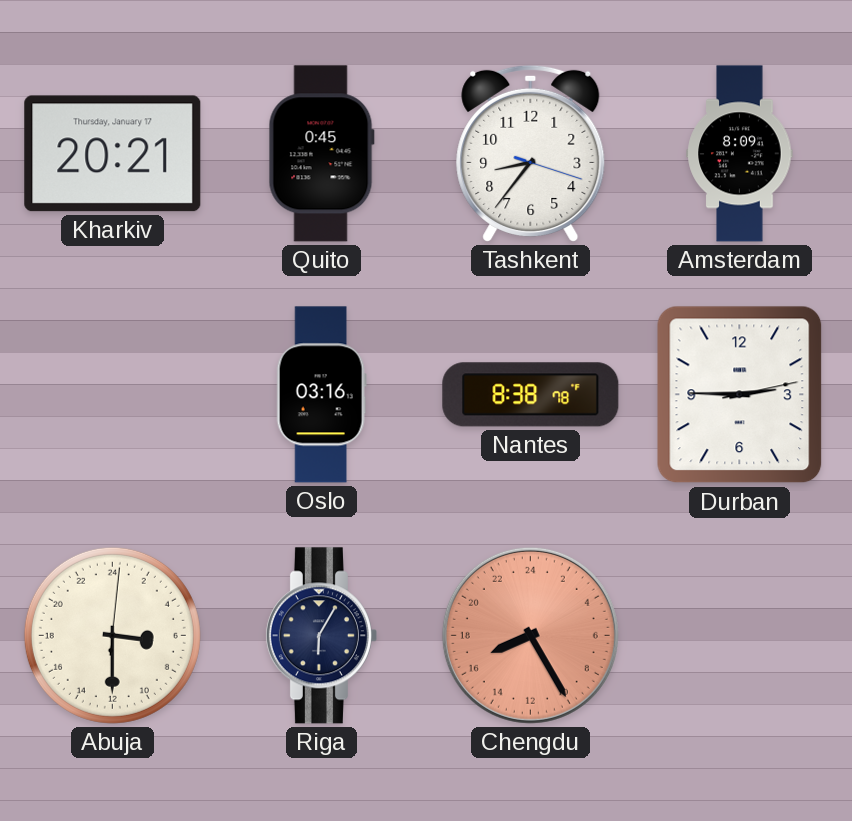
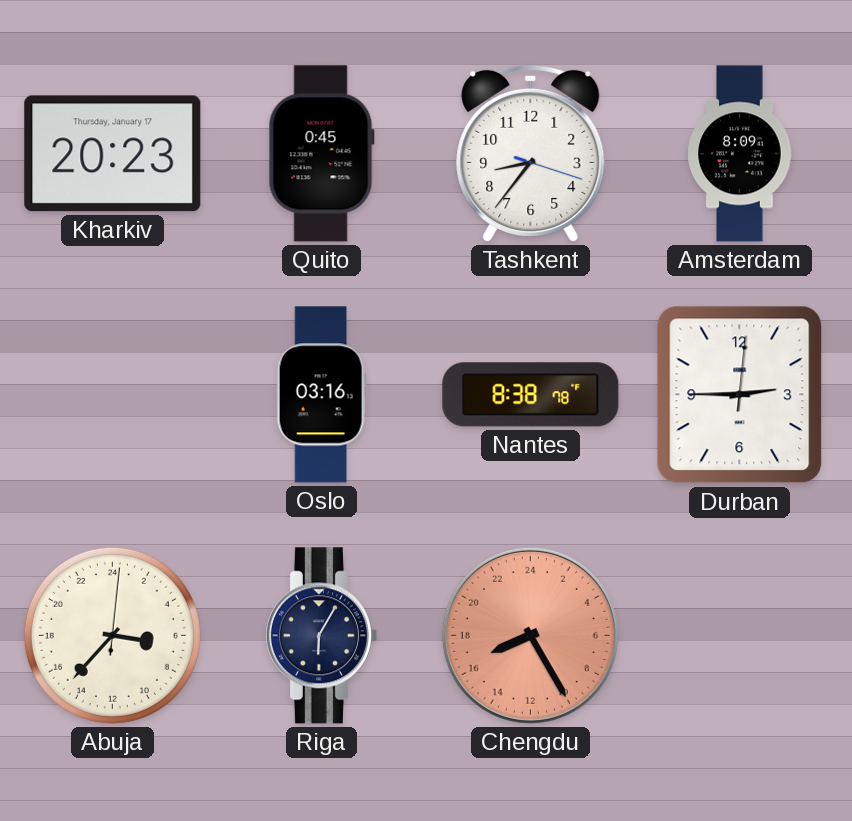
Kharkiv: 20:21 -> 20:23 (113, 154)
Durban: 2:45:13 -> 2:45:01 (740, 395)
Abuja: 6:30 -> 6:37 (112, 635)
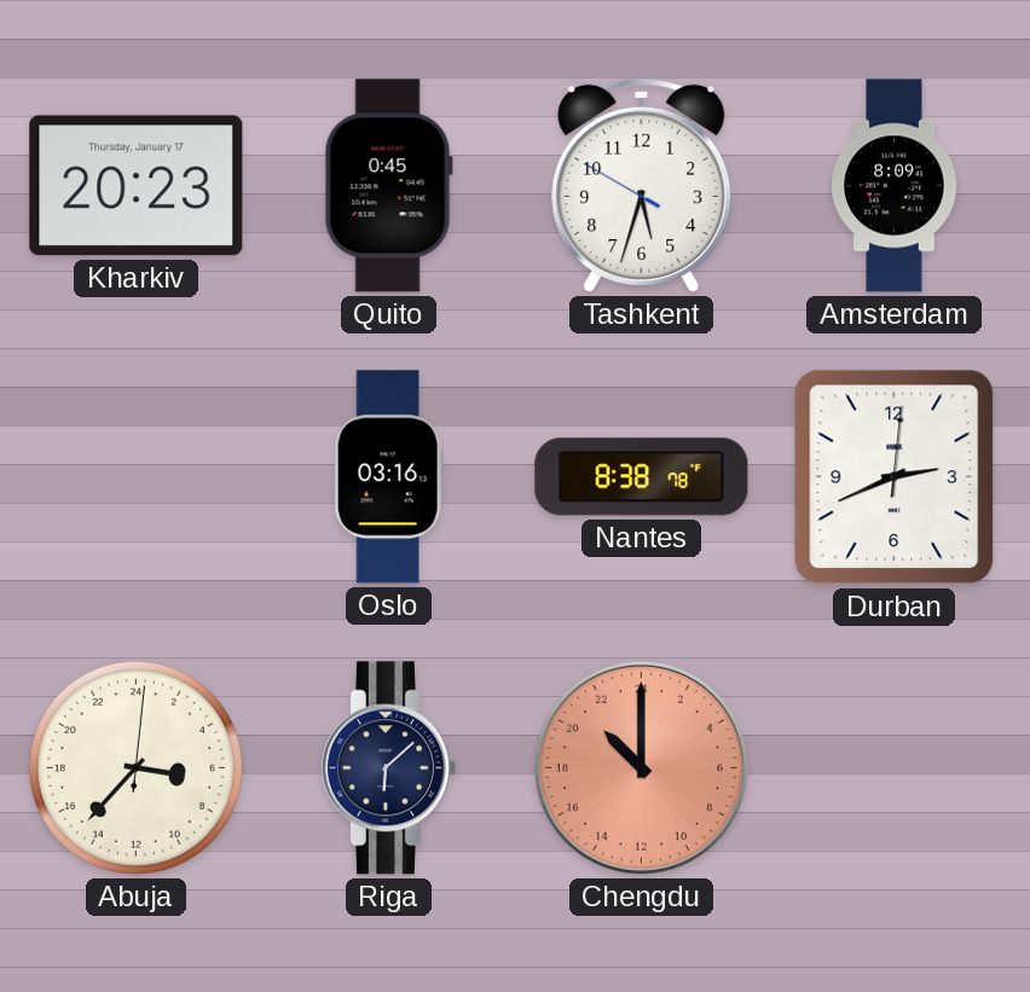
Tashkent: 8:36 -> 5:32 (642, 185)
Durban: 2:45 -> 2:41 (895, 477)
Riga: 6:05 -> 6:08 (388, 768)
Chengdu: 16:25 -> 21:00 (641, 767)
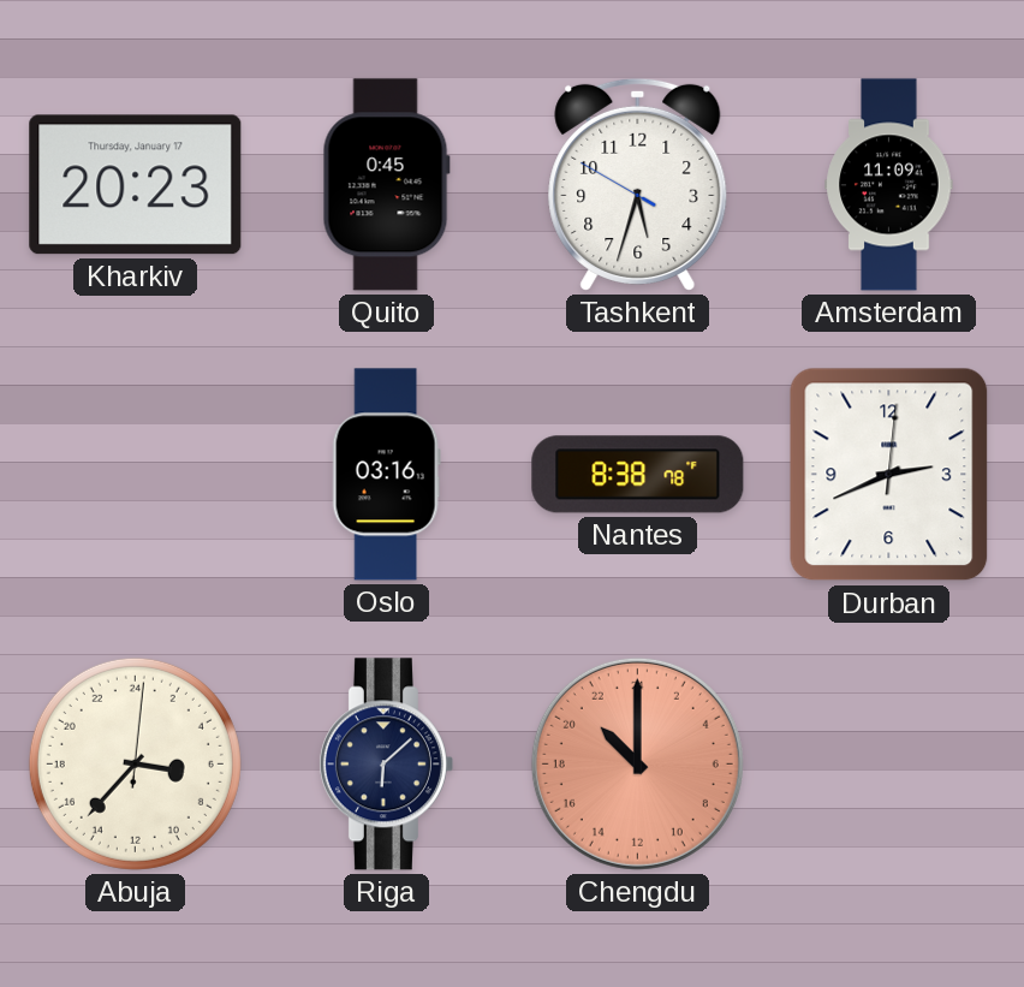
Amsterdam: 8:09 -> 11:09 (889, 185)
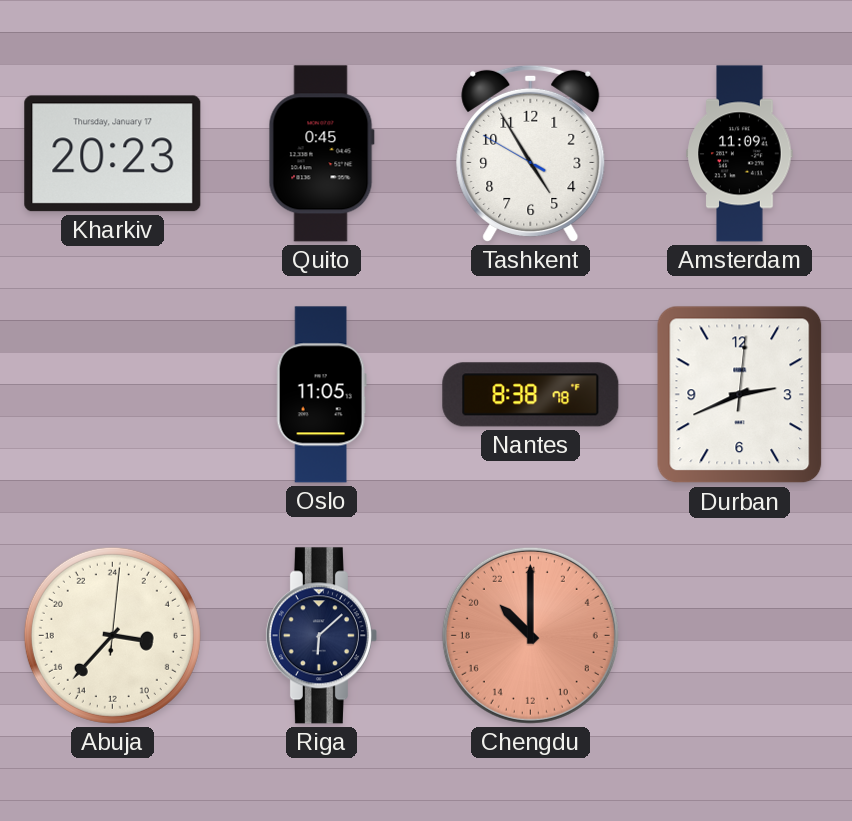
Tashkent: 5:32 -> 4:54 (531, 153)
Oslo: 03:16 -> 11:05 (321, 395)
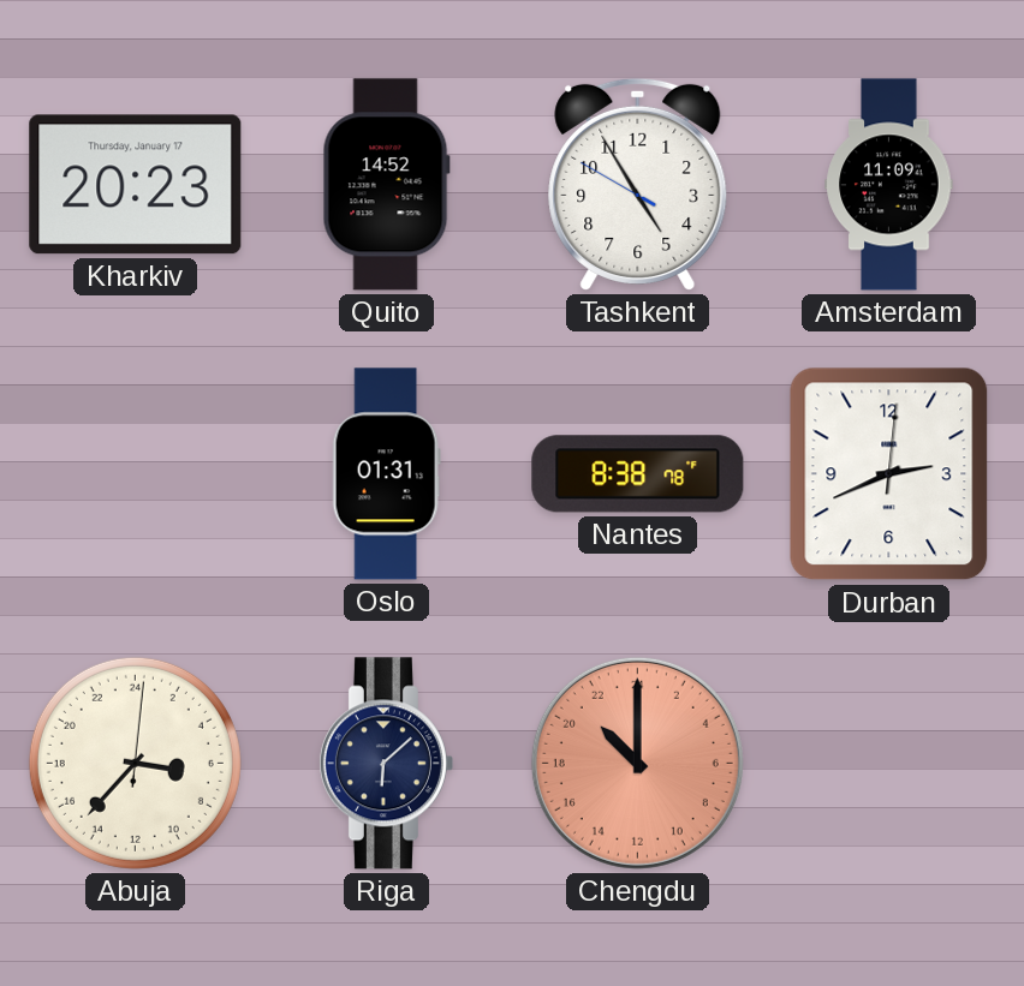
Quito: 0:45 -> 14:52 (386, 185)
Oslo: 11:05 -> 01:31 (386, 474)
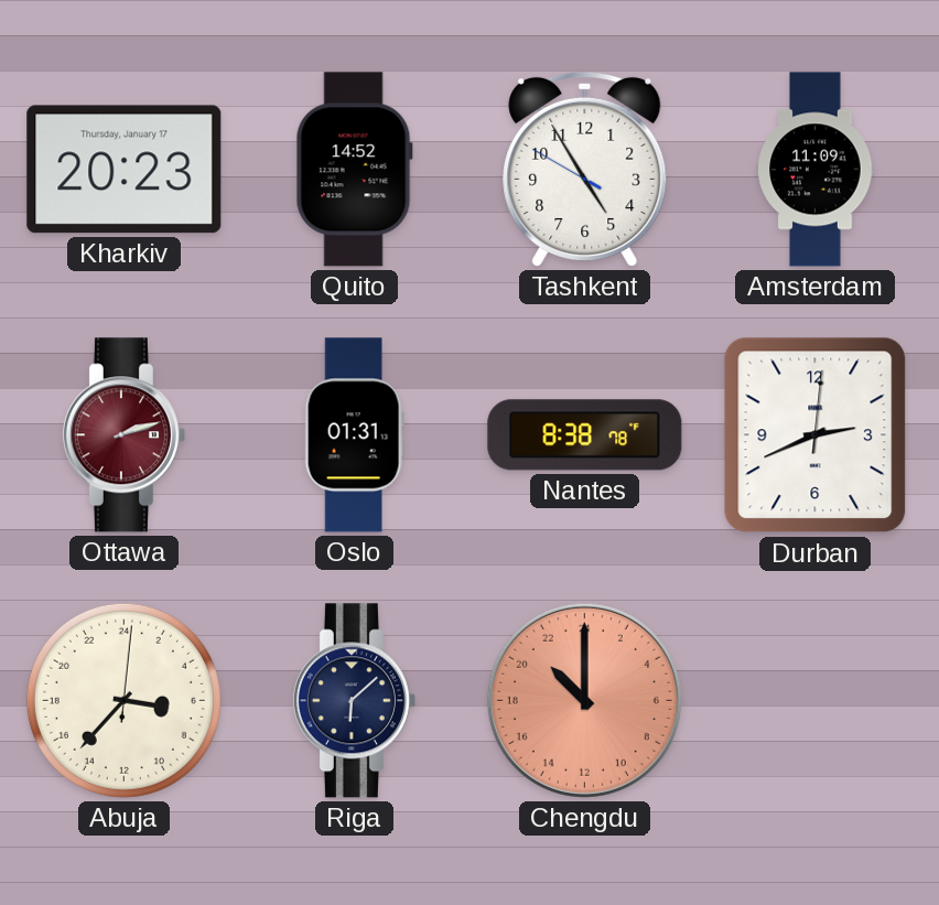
Ottawa: none -> 2:12 (123, 435)
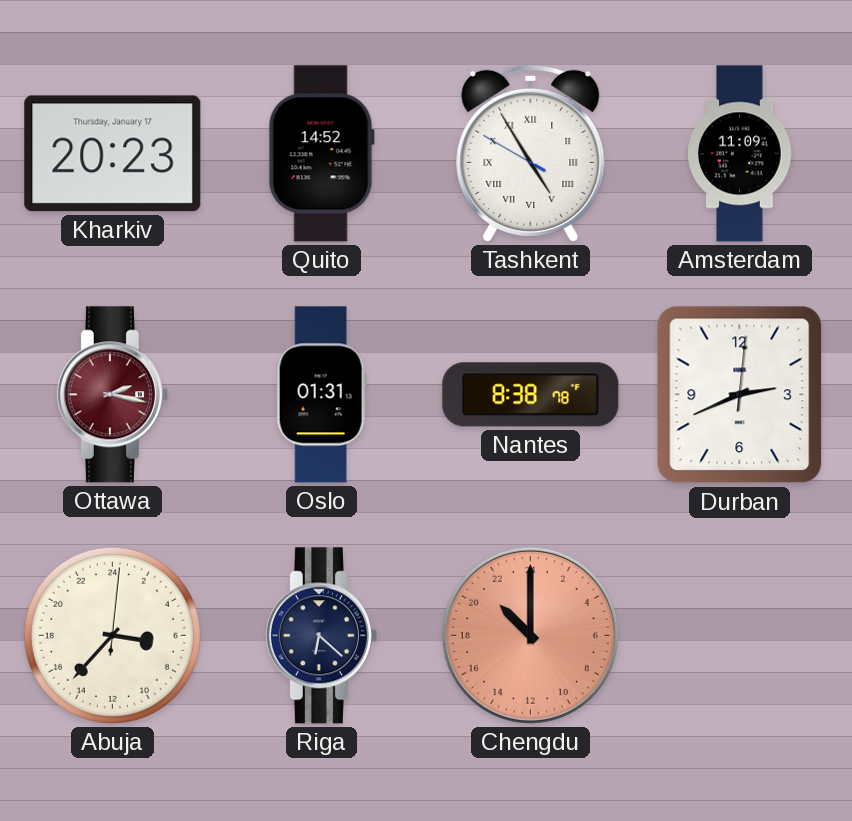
Tashkent numerals: Arabic -> Roman (531, 153)
Ottawa: 2:12 -> 2:17 (112, 395)
Riga: 6:08 -> 6:22 (321, 636)
